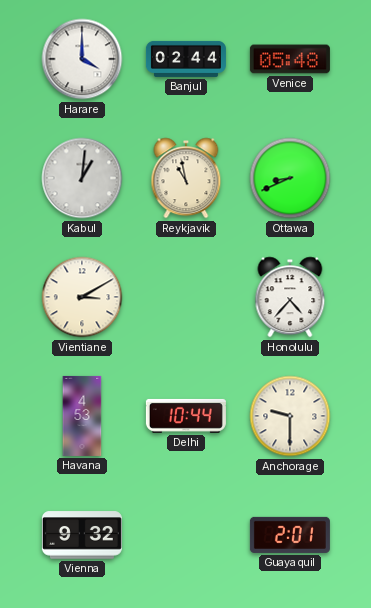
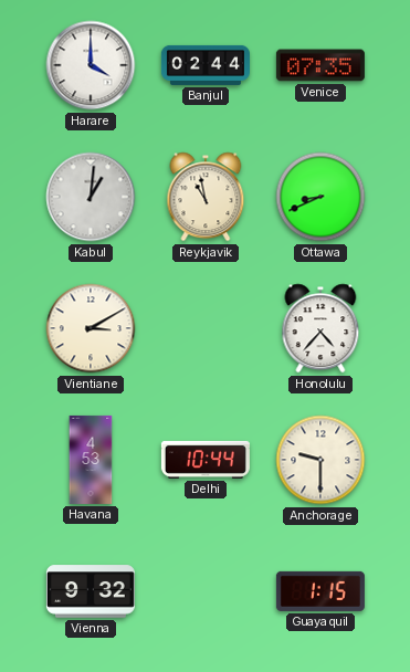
Venice: 05:48 -> 07:35 (320, 65)
Guayaquil: 2:01 -> 1:15 (320, 591)
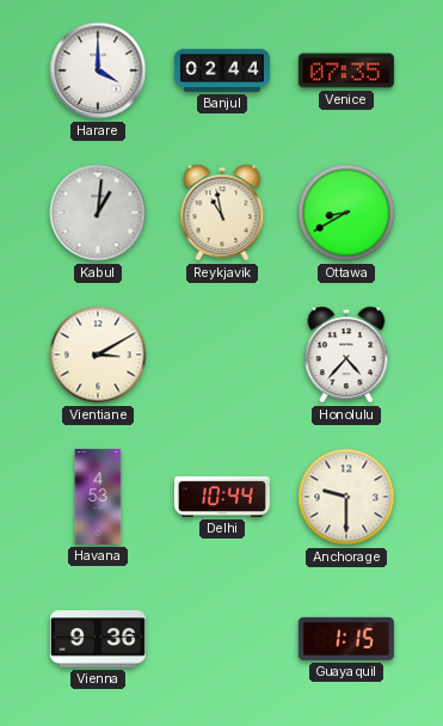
Ottawa: 8:41 -> 8:40 (346, 213)
Vienna: 9:32 -> 9:36 (98, 639)
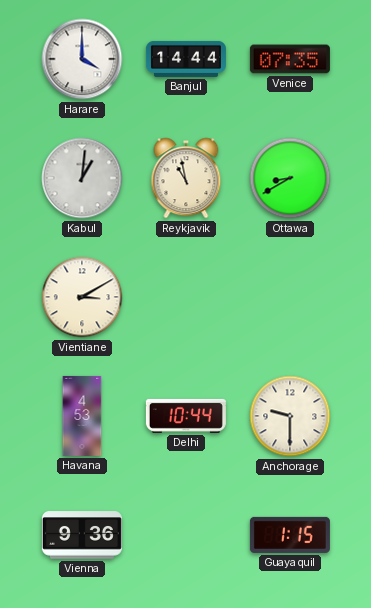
Banjul: 02:44 -> 14:44 (186, 59)
Honolulu: 4:37 -> none (346, 355)
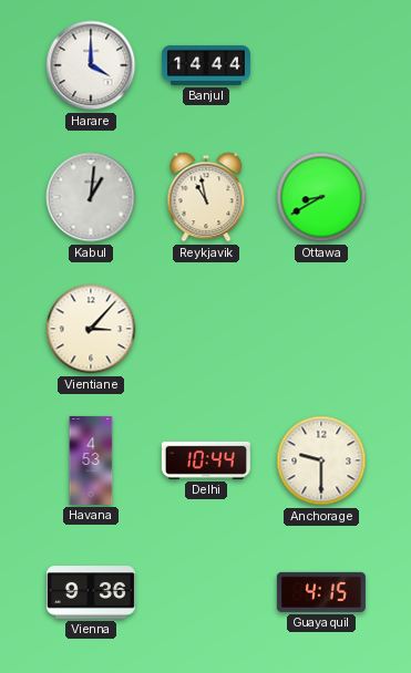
Venice: 07:35 -> none (290, 59)
Vientiane: 3:10 -> 3:07 (91, 329)
Guayaquil: 1:15 -> 4:15 (321, 592)
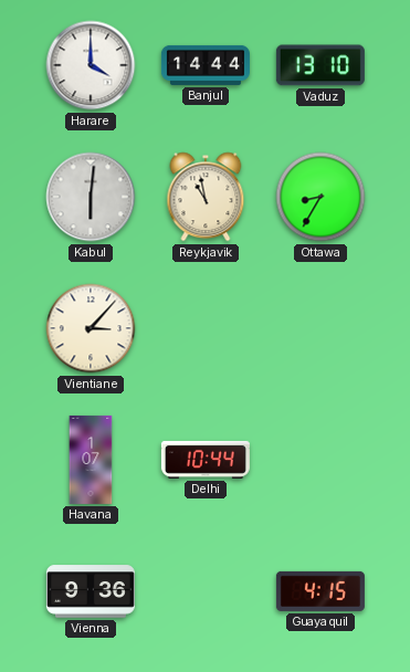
Vaduz: none -> 13:10 (320, 65)
Kabul: 1:01 -> 6:01 (91, 197)
Ottawa: 8:40 -> 8:35 (320, 197)
Havana: 4:53 -> 1:07 (91, 460)
Anchorage: 9:30 -> none (321, 460)
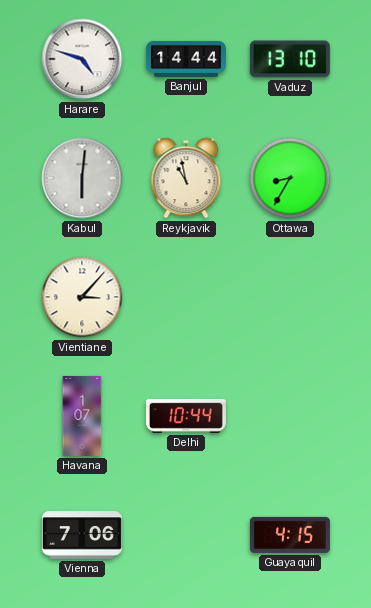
Harare: 4:00 -> 4:48 (82, 59)
Vienna: 9:36 -> 7:06 (82, 535)
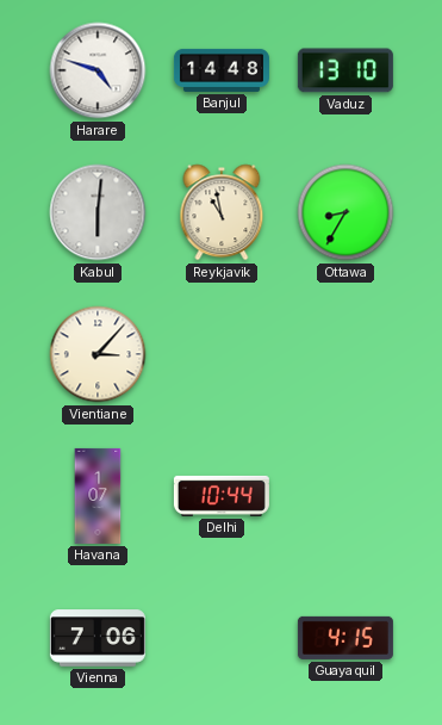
Banjul: 14:44 -> 14:48 (222, 70)
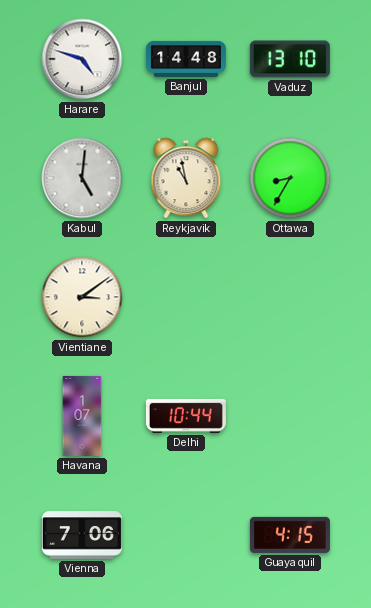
Kabul: 6:01 -> 5:01 (82, 178)
Vientiane: 3:07 -> 3:09 (82, 297)
